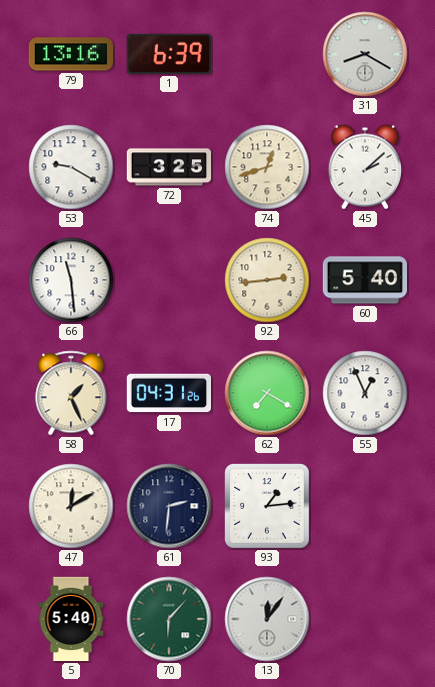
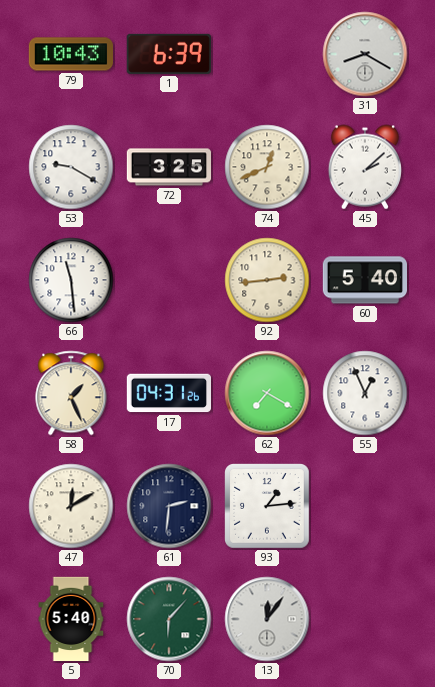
79: 13:16 -> 10:43 (70, 54)
74: 12:42 -> 12:41 (267, 167)
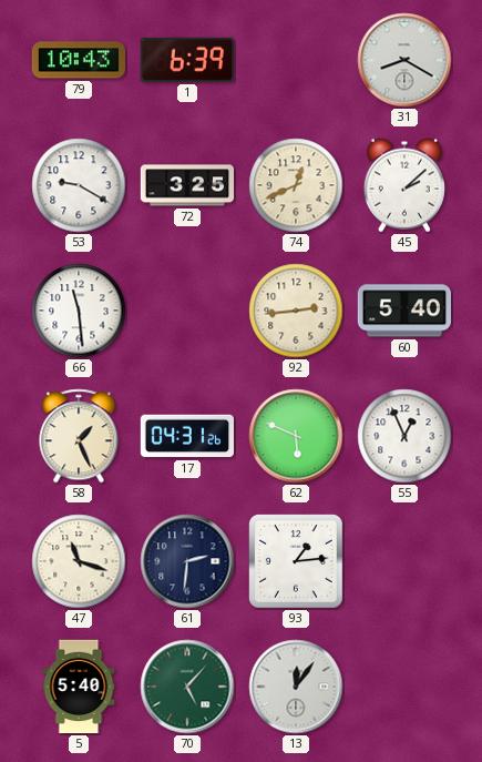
62: 7:20 -> 5:49 (296, 436)
47: 12:10 -> 11:18 (79, 561)
70: 6:07 -> 5:07 (187, 687)
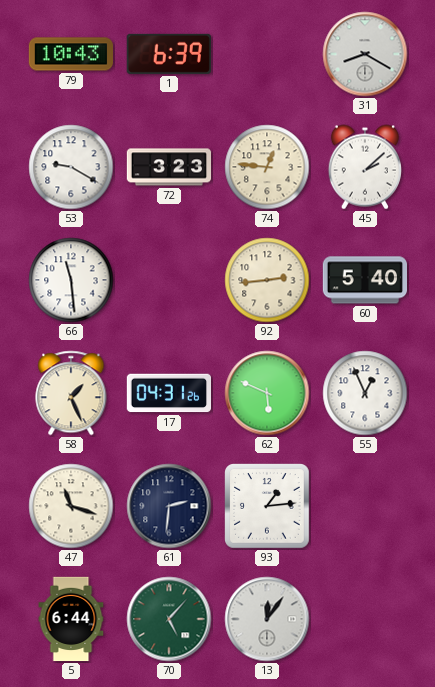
72: 3:25 -> 3:23 (169, 167)
74: 12:41 -> 12:46 (267, 167)
5: 5:40 -> 6:44 (71, 619)
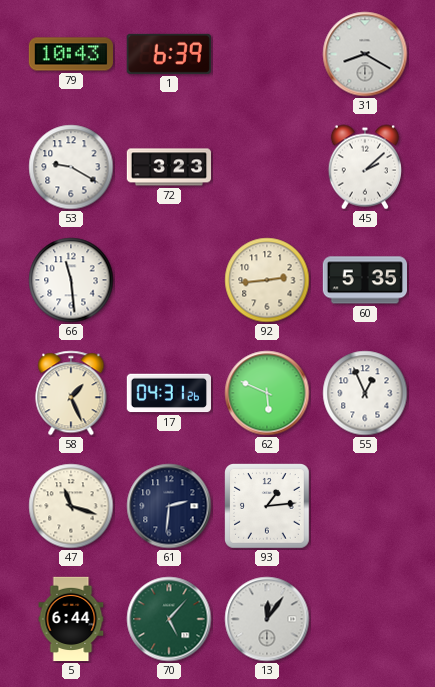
74: 12:46 -> none (267, 167)
60: 5:40 -> 5:35 (364, 280)
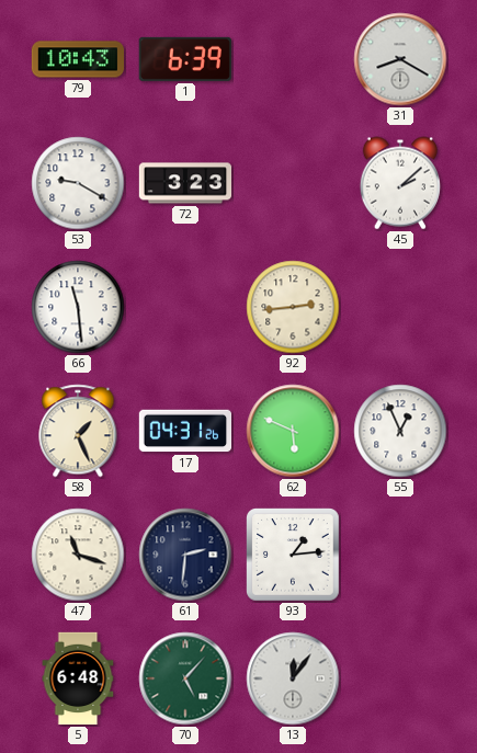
60: 5:35 -> none (364, 280)
5: 6:44 -> 6:48 (78, 678)
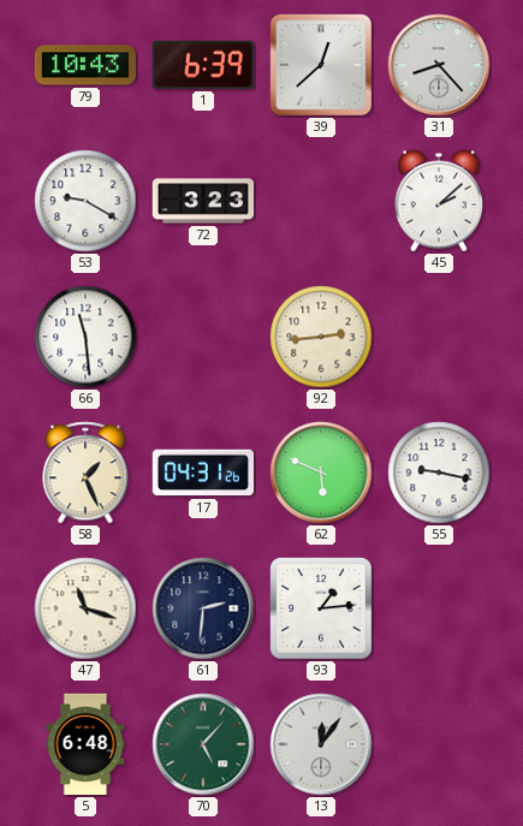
39: none -> 12:38 (321, 65)
31: 8:20 -> 8:23 (439, 65)
55: 12:56 -> 9:17 (439, 473)
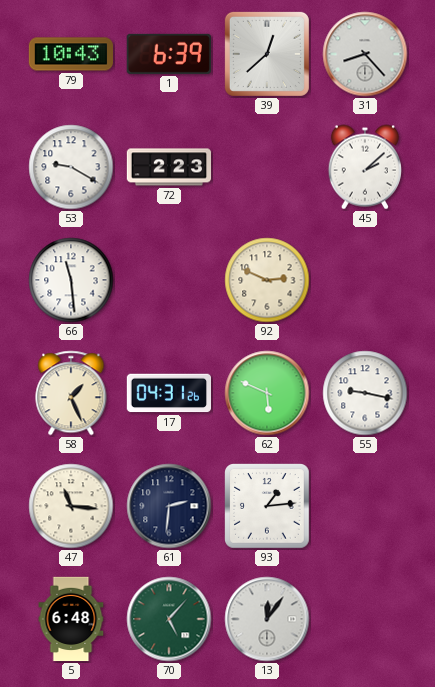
72: 3:23 -> 2:23 (169, 167)
92: 2:44 -> 2:49 (267, 280)
47: 11:18 -> 11:16 (71, 506)
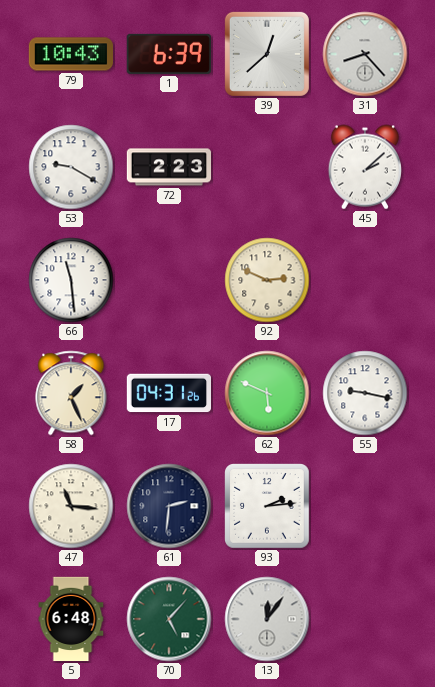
93: 1:14 -> 2:14 (267, 506)
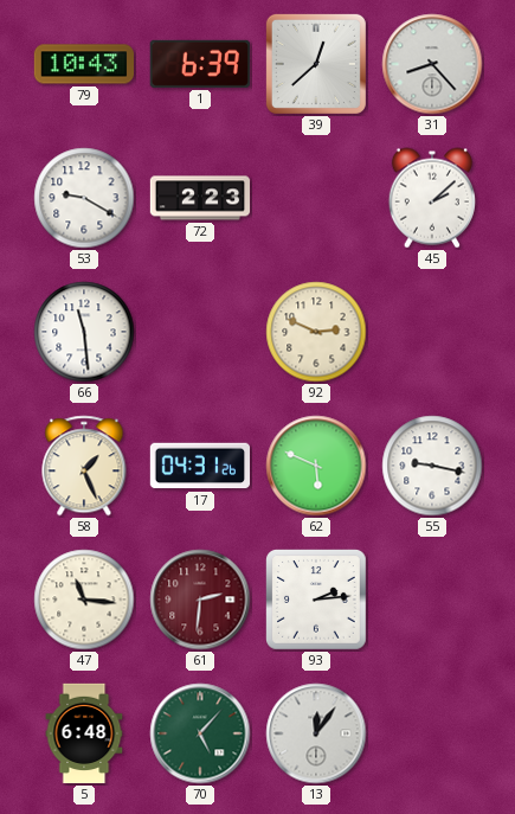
61 dial: navy -> burgundy (200, 600)
